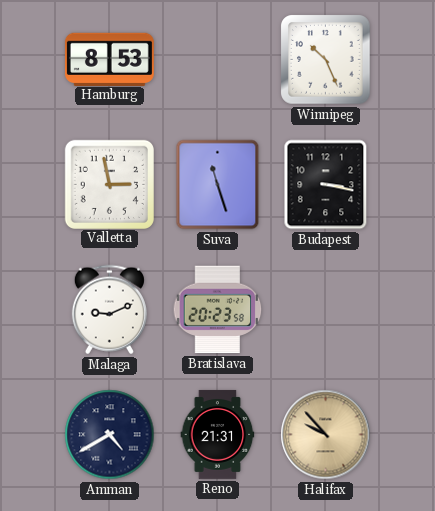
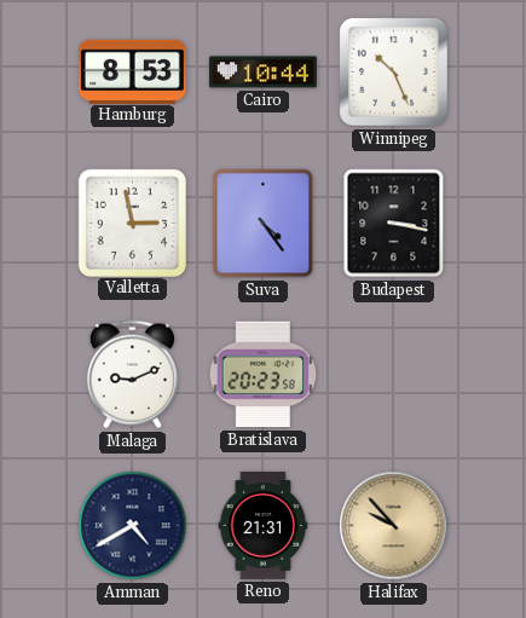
Cairo: none -> 10:44 (262, 73)
Suva: 11:27 -> 4:24 (264, 224)
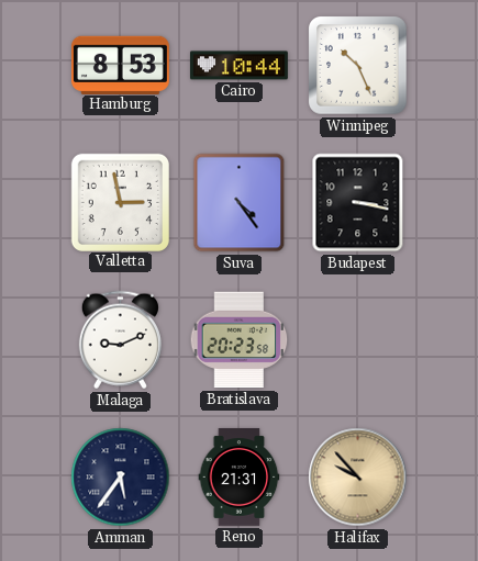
Amman: 4:40 -> 5:36 (121, 478)
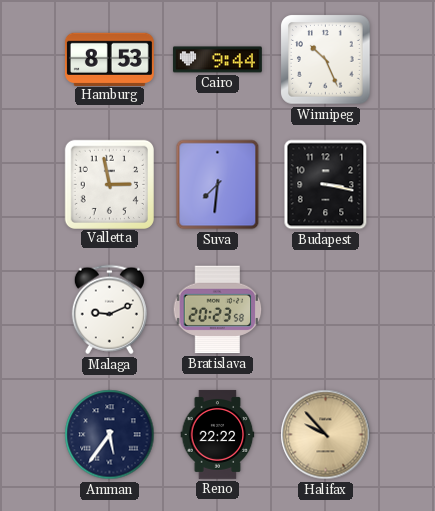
Cairo: 10:44 -> 9:44 (217, 60)
Suva: 4:24 -> 7:31 (218, 185)
Reno: 21:31 -> 22:22 (218, 434)
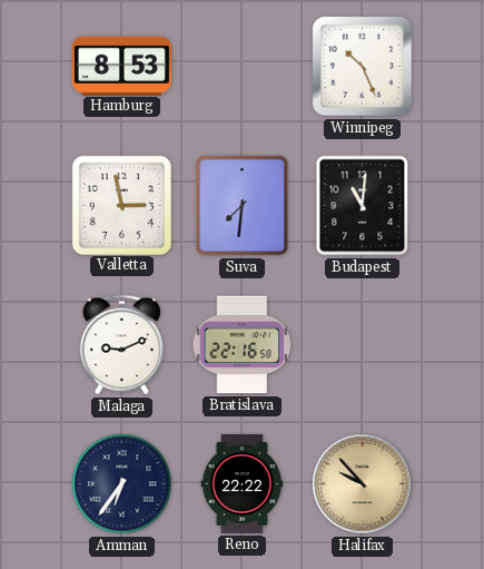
Cairo: 9:44 -> none (217, 60)
Budapest: 3:17 -> 11:01 (363, 206)
Bratislava: 20:23 -> 22:16 (243, 345)
Amman: 5:36 -> 6:36 (122, 484)
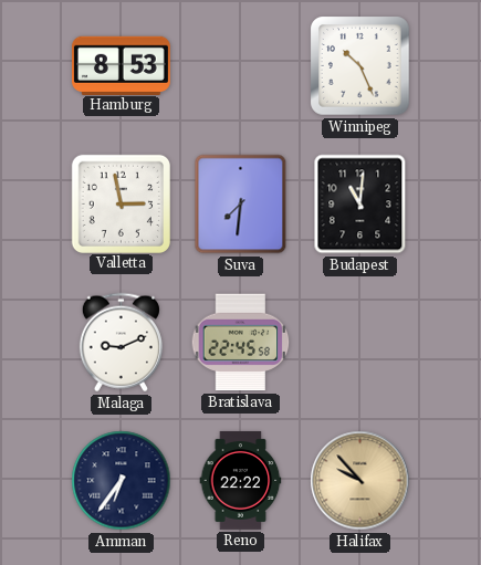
Bratislava: 22:16 -> 22:45 (241, 343)
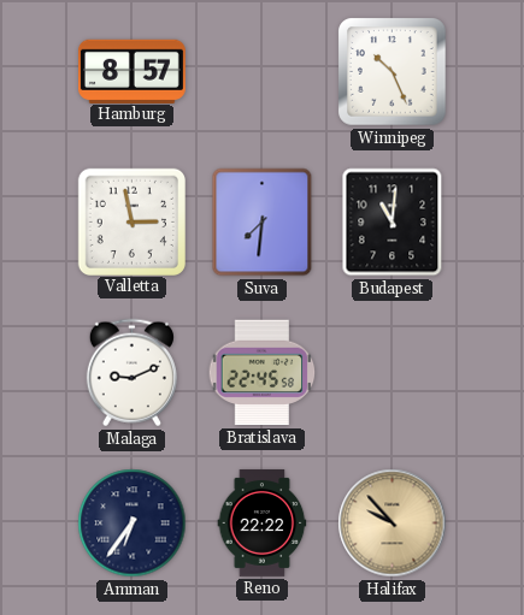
Hamburg: 8:53 -> 8:57 (131, 71)
